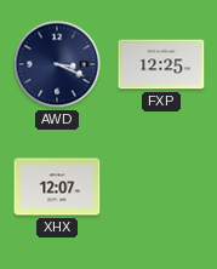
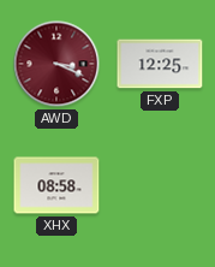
AWD dial: navy -> burgundy (56, 64)
XHX: 12:07 -> 08:58 (56, 185)
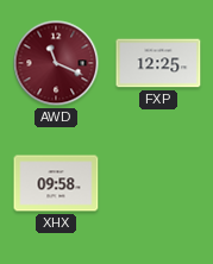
AWD: 3:19 -> 11:19 (56, 63)
XHX: 08:58 -> 09:58 (56, 183)
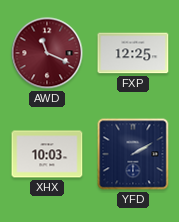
XHX: 09:58 -> 10:03 (47, 154)
YFD: none -> 2:10 (133, 154)
